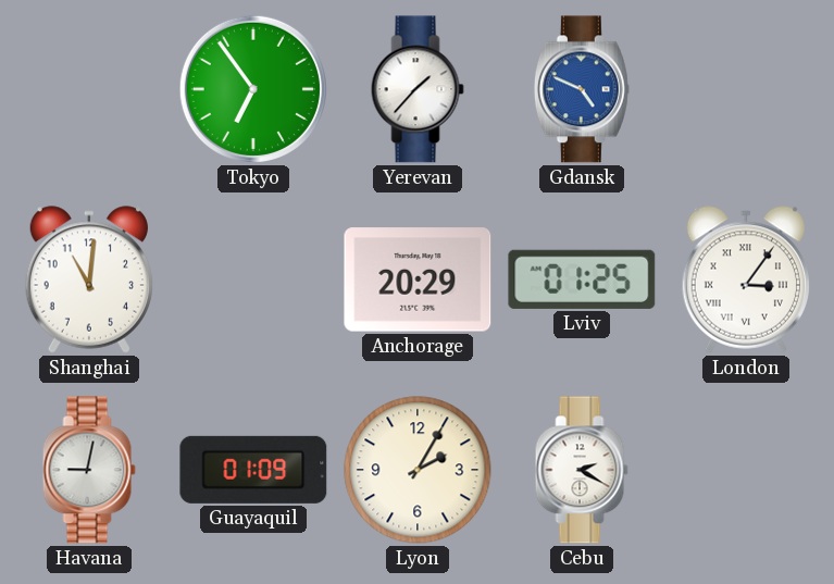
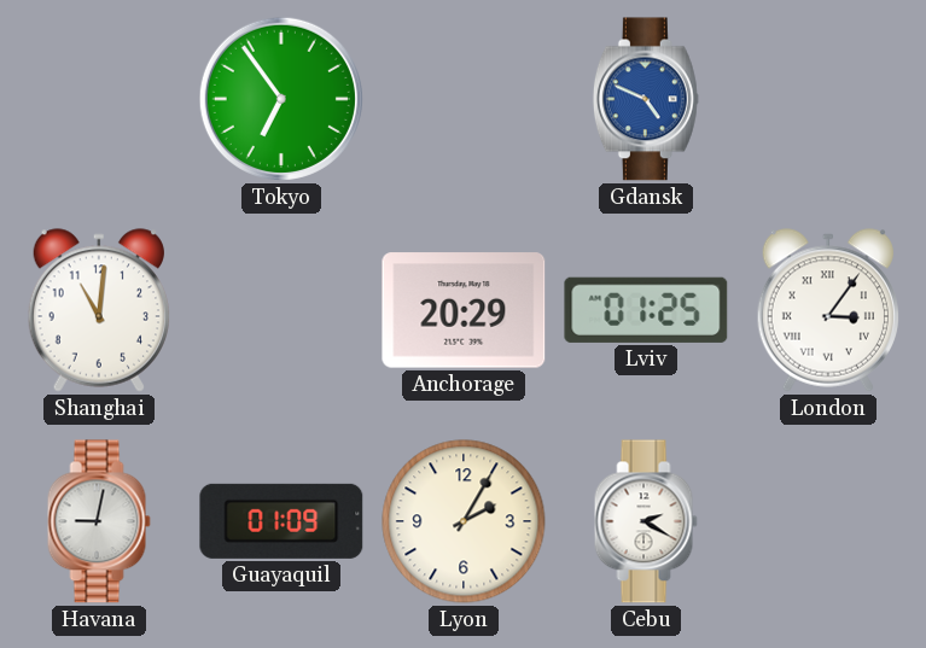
Yerevan: 1:37 -> none (418, 89)
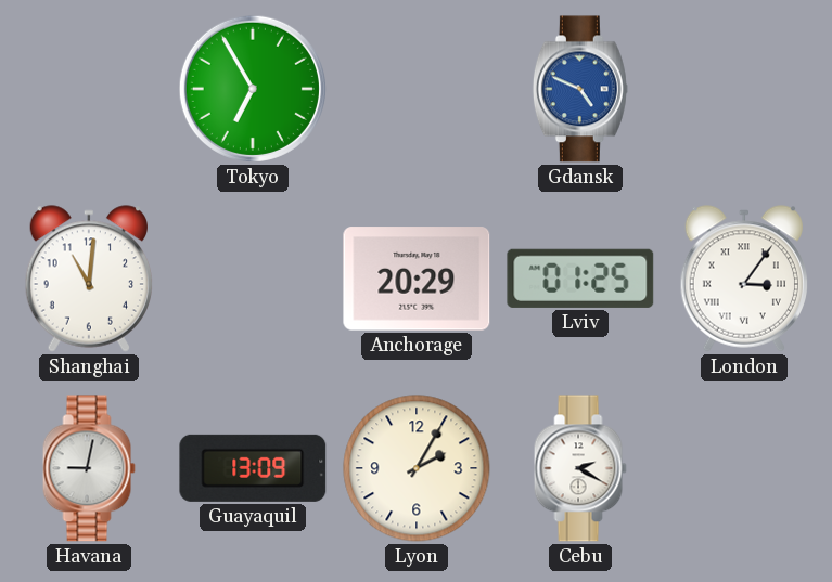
Tokyo: 6:54 -> 6:55 (253, 89)
Guayaquil: 01:09 -> 13:09 (253, 468)
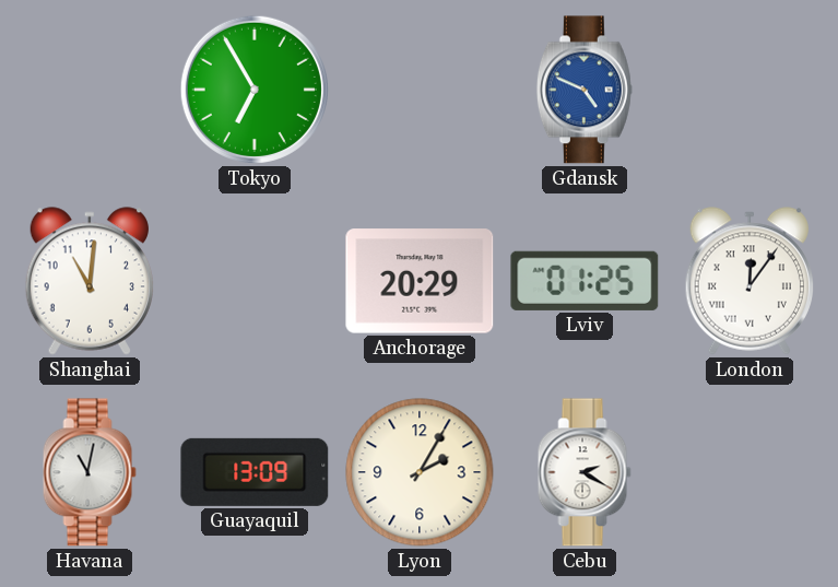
London: 3:06 -> 12:06 (748, 281)
Havana: 9:02 -> 11:02 (90, 472)
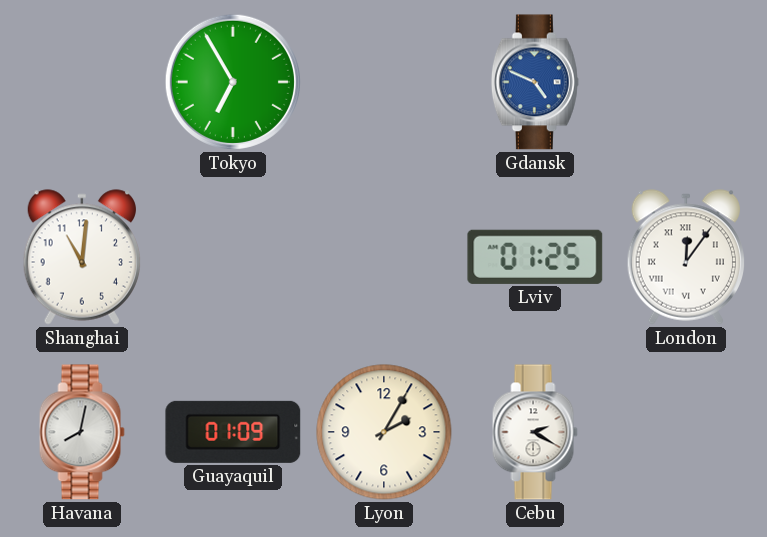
Anchorage: 20:29 -> none (420, 281)
Havana: 11:02 -> 8:02 (82, 432)
Guayaquil: 13:09 -> 01:09 (233, 432)
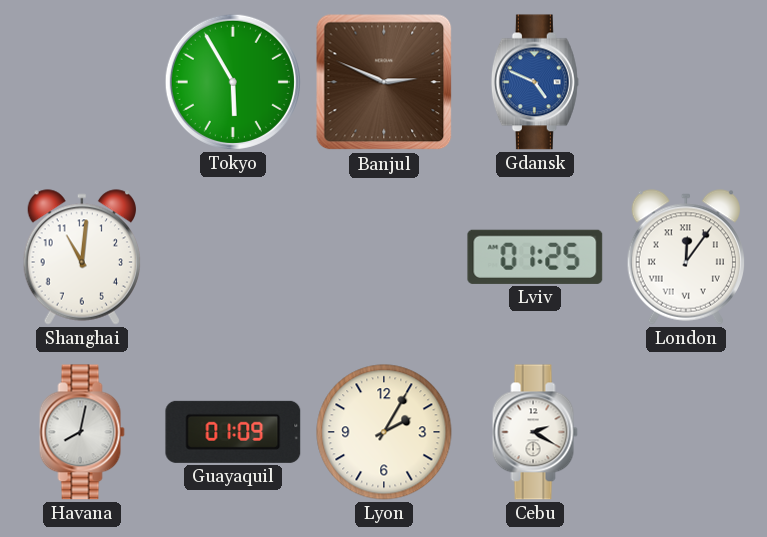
Tokyo: 6:55 -> 5:55 (233, 82)
Banjul: none -> 2:49 (384, 82)
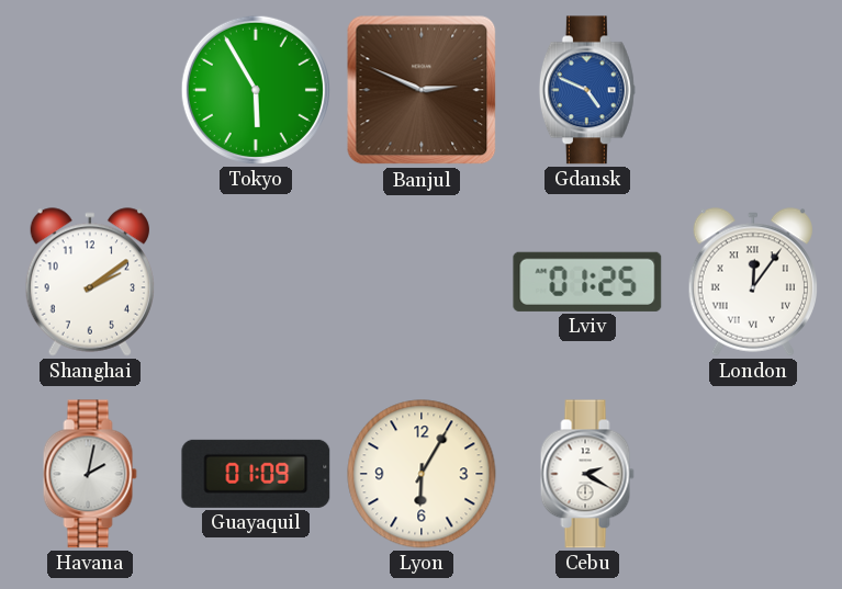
Shanghai: 11:01 -> 2:09 (89, 282)
Havana: 8:02 -> 2:02 (90, 474)
Lyon: 2:05 -> 6:05 (422, 474)
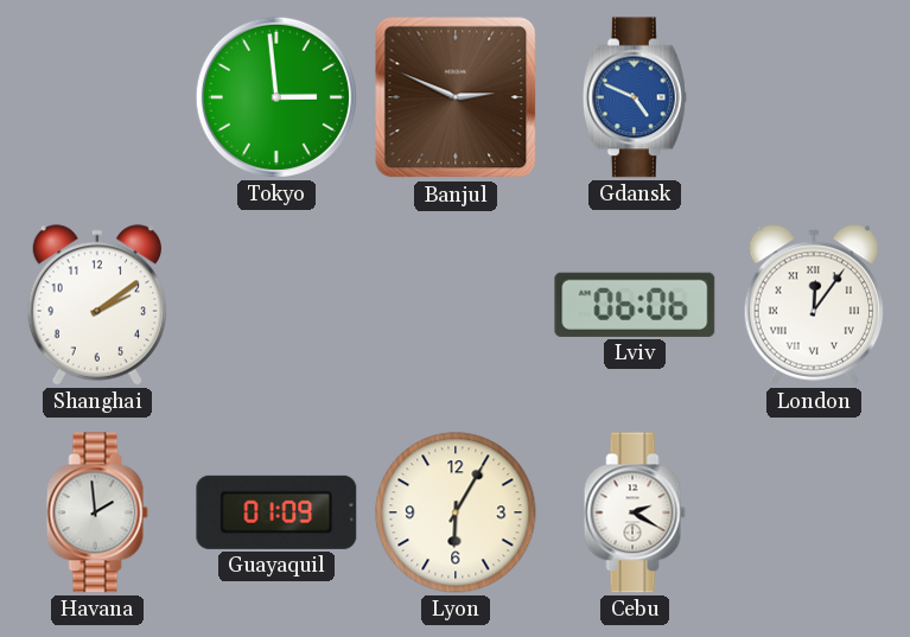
Tokyo: 5:55 -> 2:59 (276, 97)
Lviv: 01:25 -> 06:06 (635, 305)
Havana: 2:02 -> 1:59 (97, 512)
